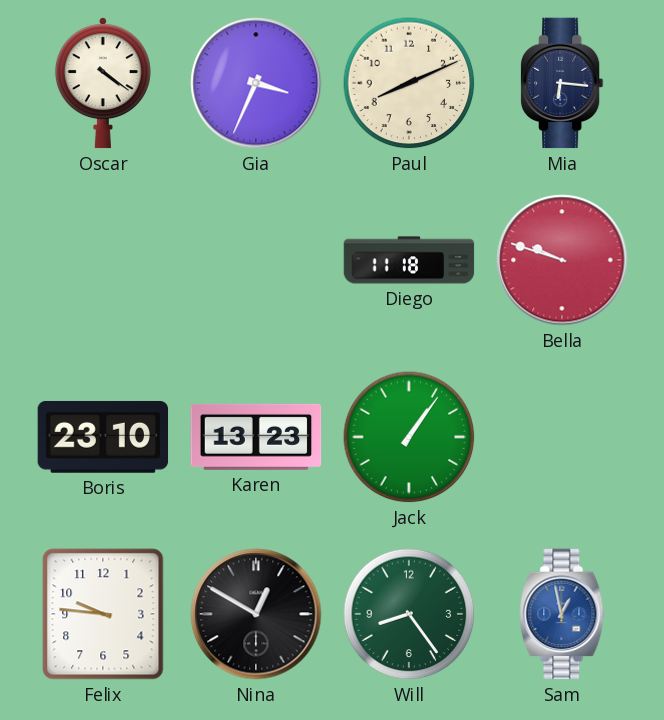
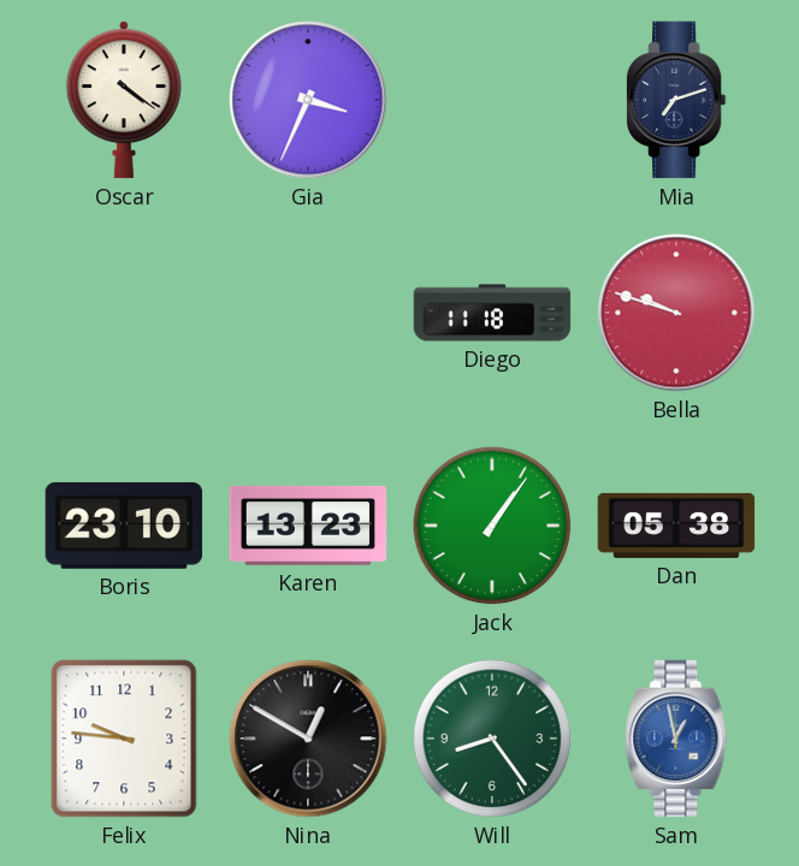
Paul: 8:11 -> none (409, 83)
Mia: 6:16 -> 7:12 (676, 100)
Dan: none -> 05:38 (676, 526)
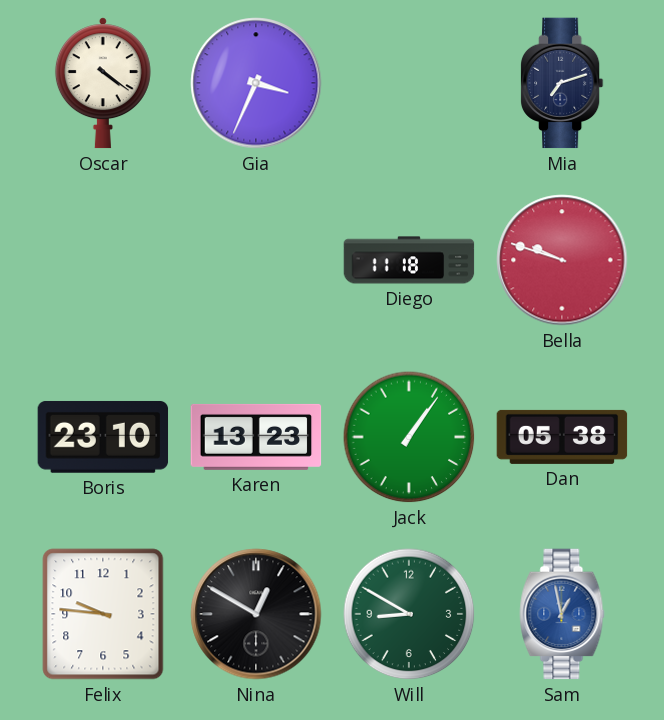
Will: 8:24 -> 8:50 (409, 614)
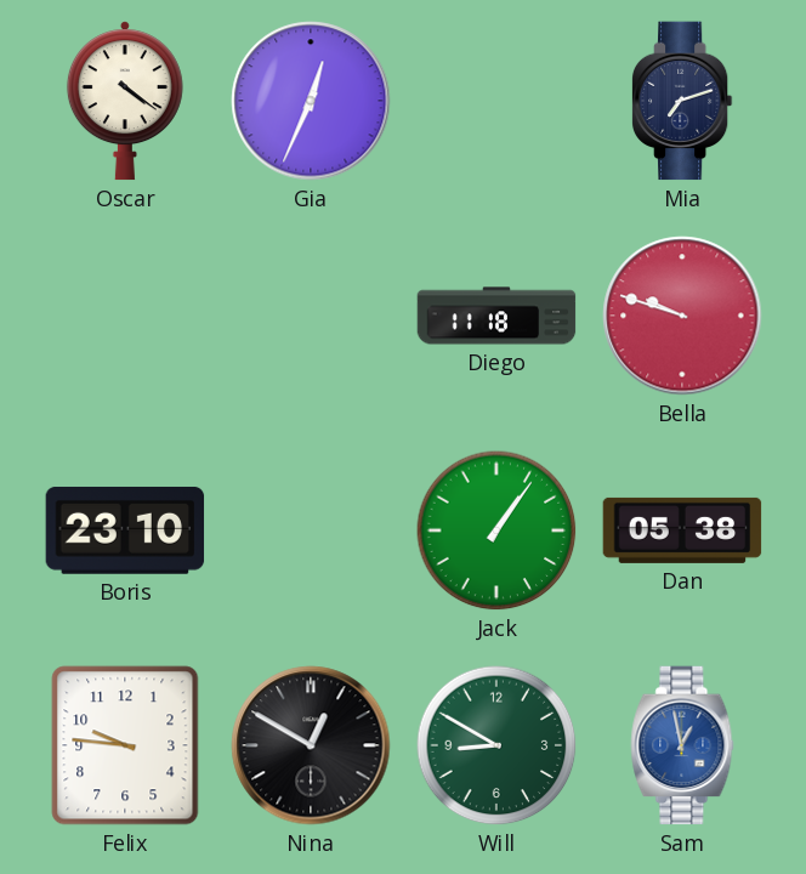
Gia: 3:34 -> 12:34 (311, 101)
Karen: 13:23 -> none (256, 437)
